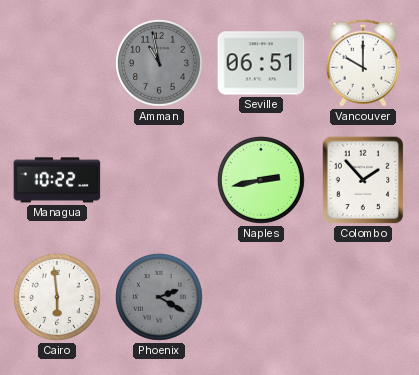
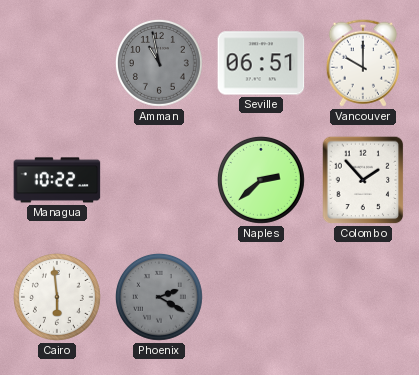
Naples: 2:43 -> 2:38 (261, 180)
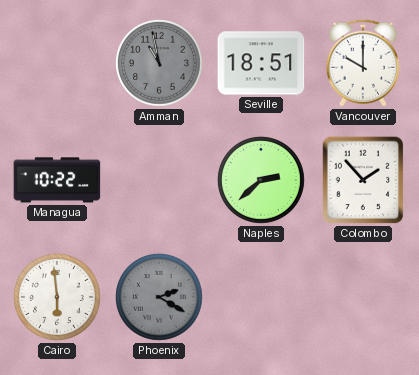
Seville: 06:51 -> 18:51 (261, 63)
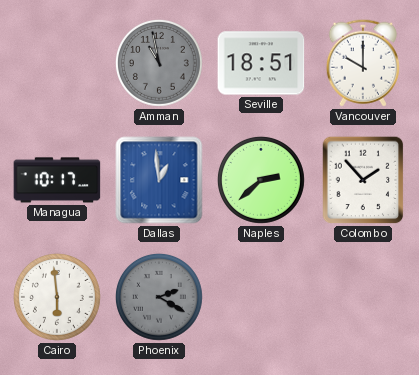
Managua: 10:22 -> 10:17 (57, 180)
Dallas: none -> 12:59 (159, 180)
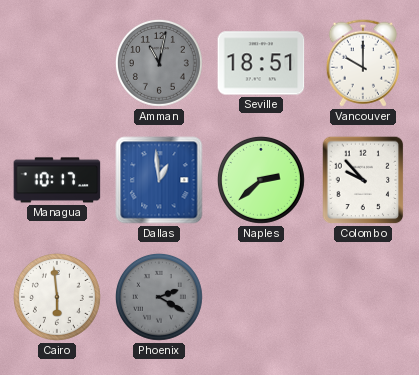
Amman: 10:58 -> 11:02 (159, 63)
Colombo: 1:53 -> 9:53 (363, 180)
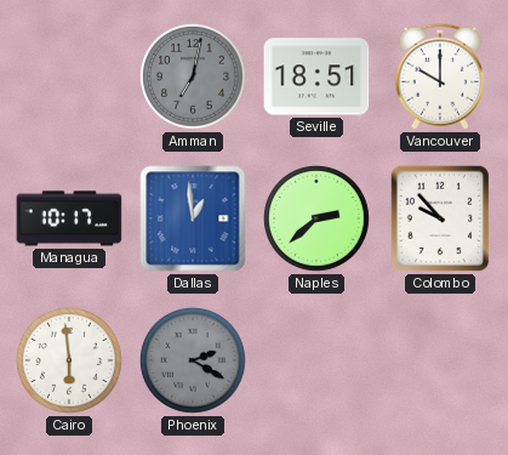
Amman: 11:02 -> 7:02 (193, 76)
